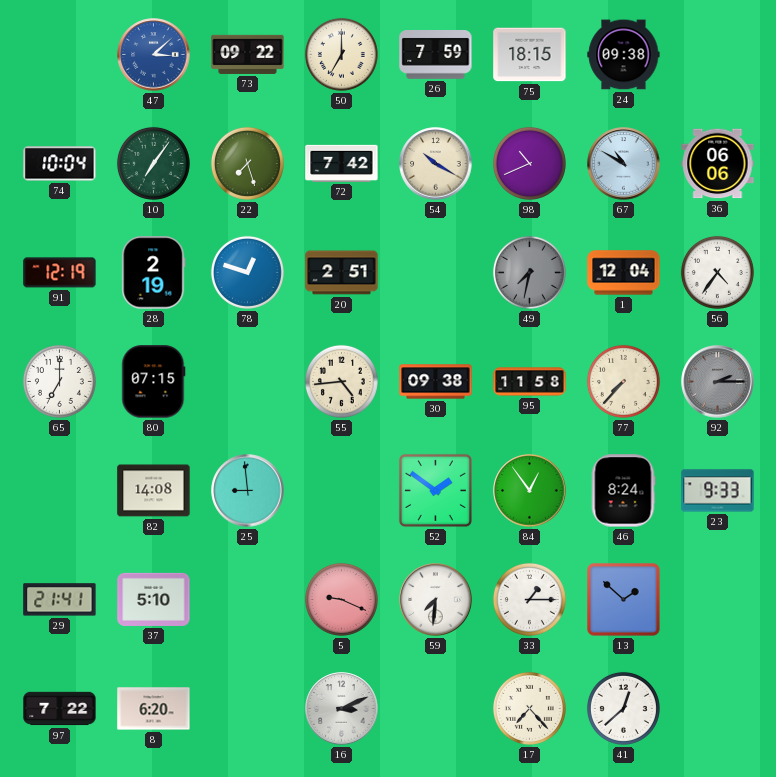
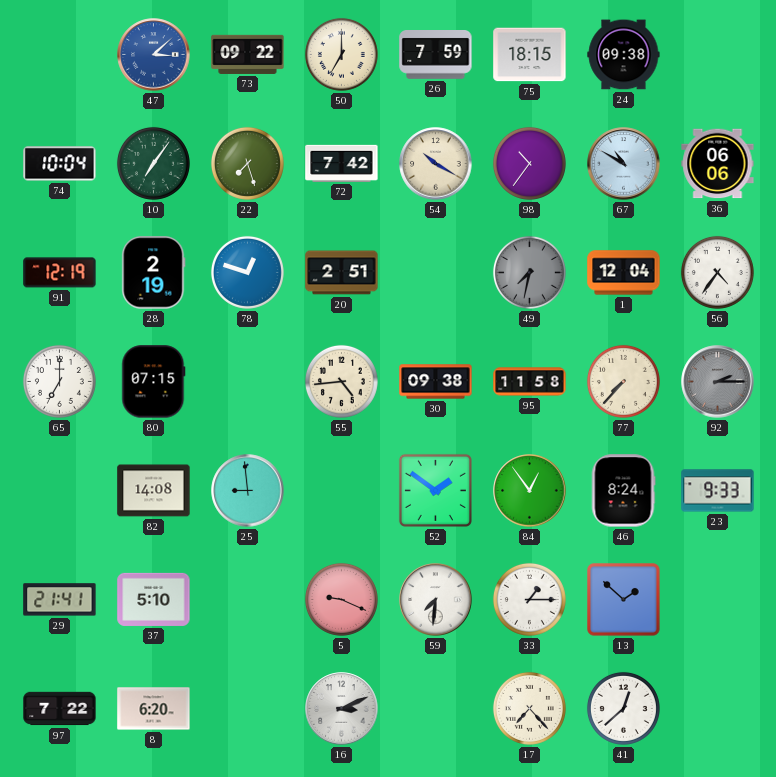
98: 10:41 -> 10:36 (529, 163)
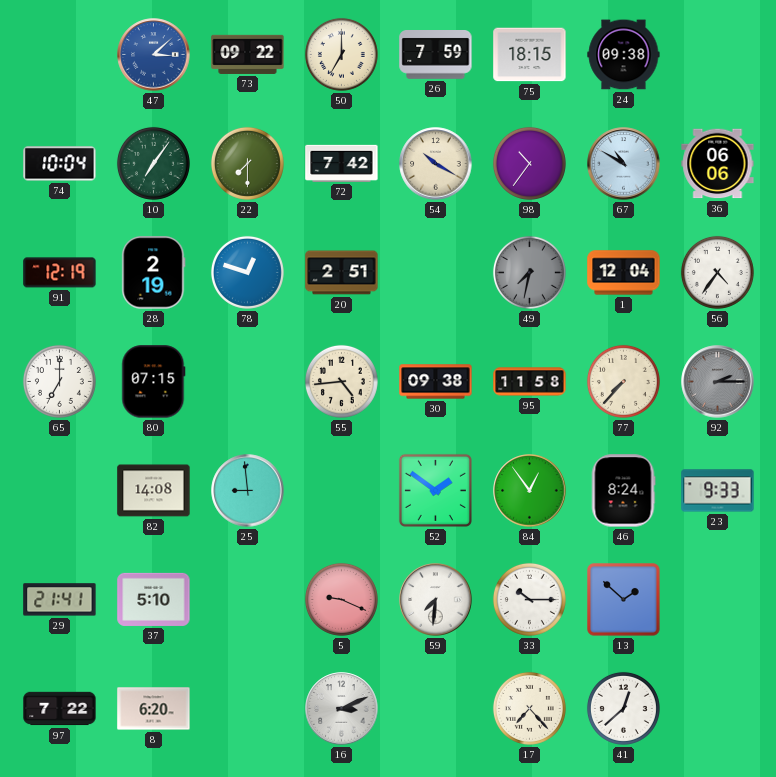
22: 7:27 -> 7:30 (247, 163)
33: 1:15 -> 10:15 (529, 599)
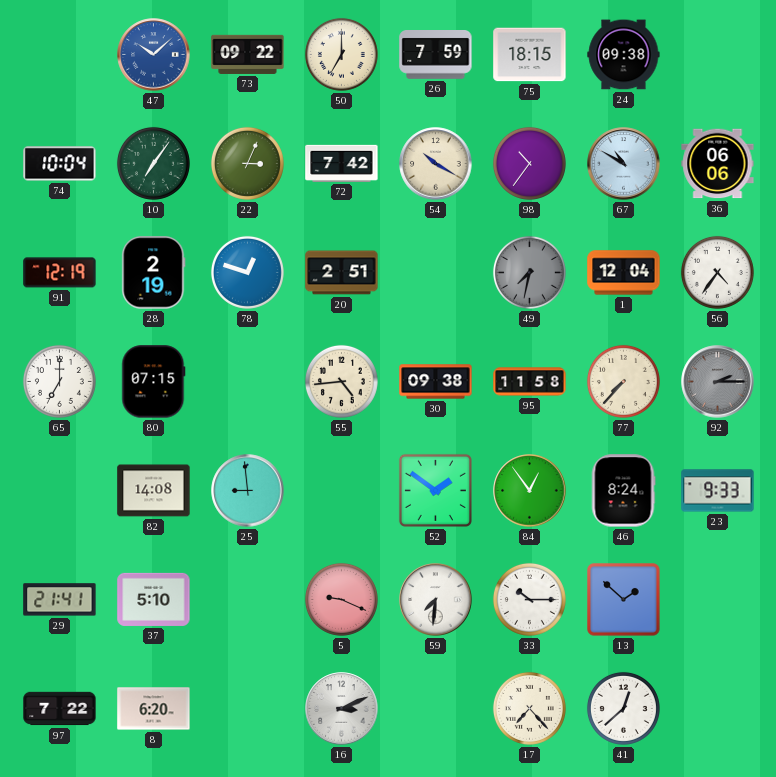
47: 3:08 -> 10:08 (154, 55)
22: 7:30 -> 3:04 (247, 163)
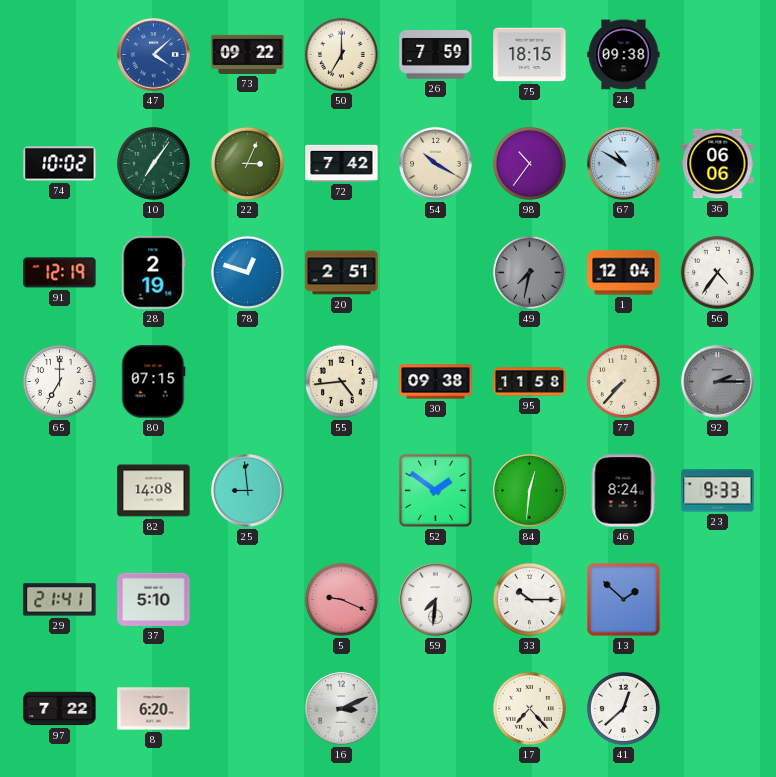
47: 10:08 -> 4:08 (154, 55)
74: 10:04 -> 10:02 (60, 164)
84: 12:54 -> 12:31 (530, 491)
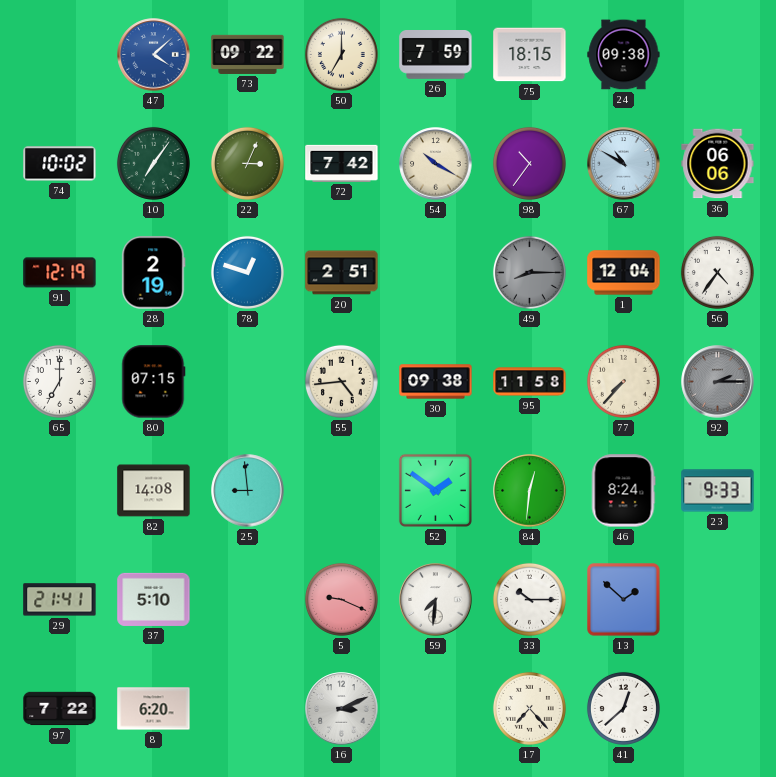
49: 7:32 -> 8:15 (529, 272)
